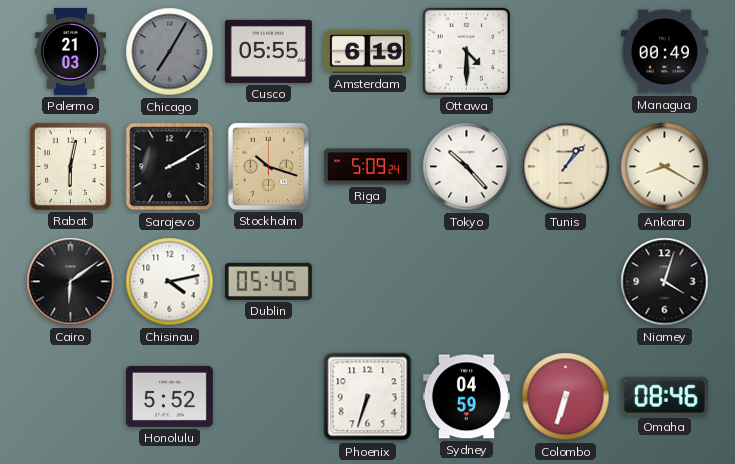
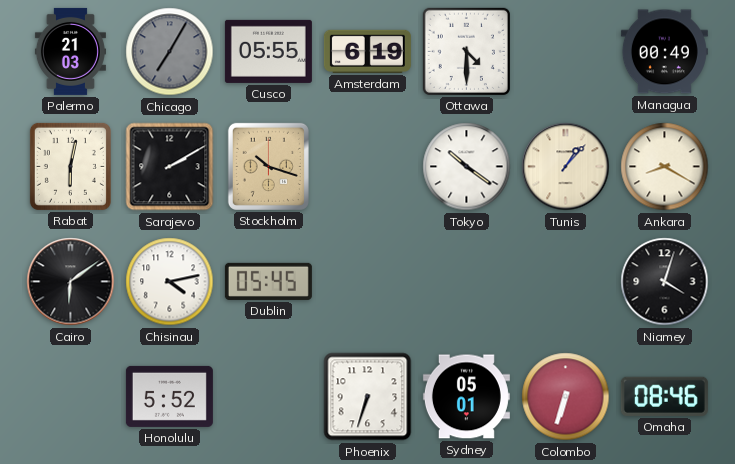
Riga: 5:09 -> none (367, 167)
Tokyo: 10:23 -> 10:21 (467, 167)
Sydney: 04:59 -> 05:01 (466, 397)
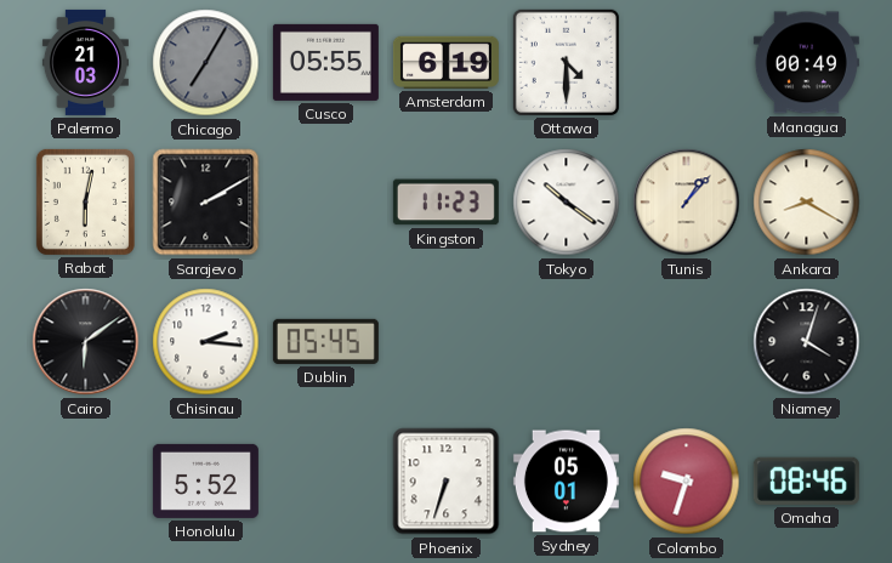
Stockholm: 10:18 -> none (268, 166)
Kingston: none -> 11:23 (445, 203)
Chisinau: 4:13 -> 2:16 (206, 342)
Colombo: 6:33 -> 9:33 (687, 482)
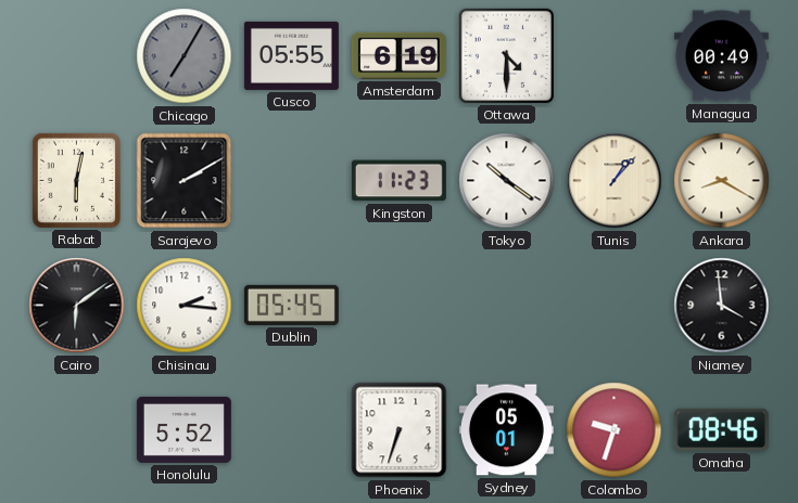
Palermo: 21:03 -> none (85, 62)
Niamey: 4:03 -> 3:59 (722, 306)
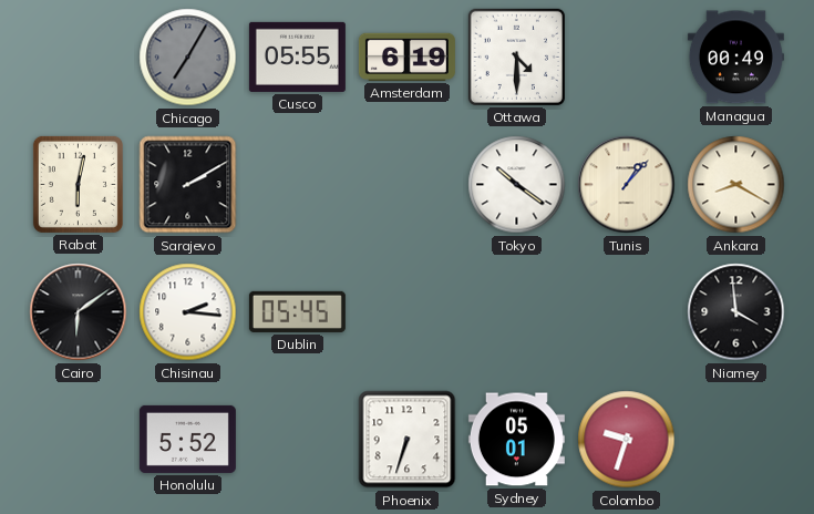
Kingston: 11:23 -> none (398, 181)
Omaha: 08:46 -> none (721, 429)
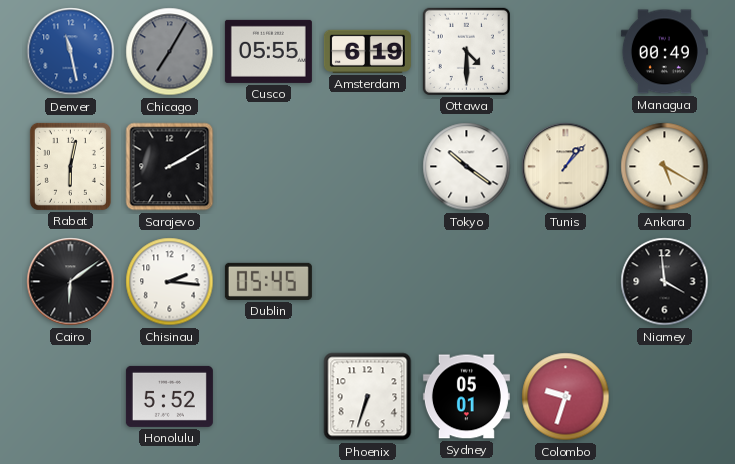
Denver: none -> 11:28 (71, 52)
Ankara: 8:20 -> 5:20 (665, 167)
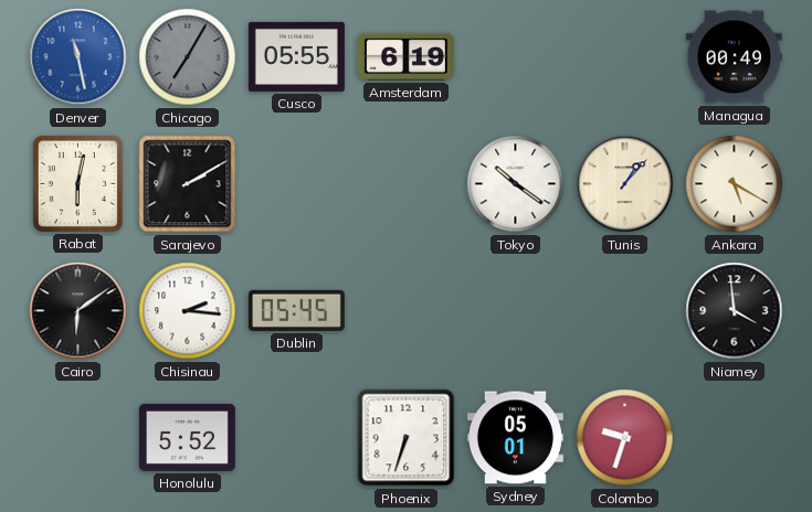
Ottawa: 4:30 -> none (466, 51)
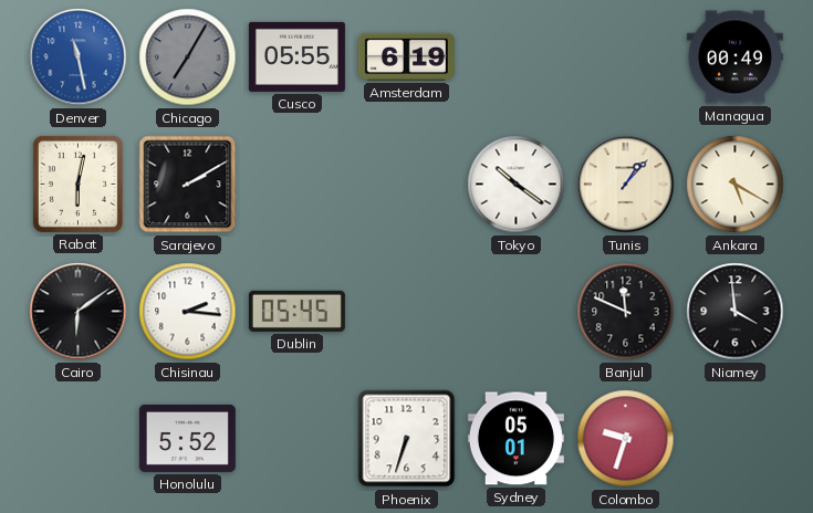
Banjul: none -> 11:49 (626, 312)
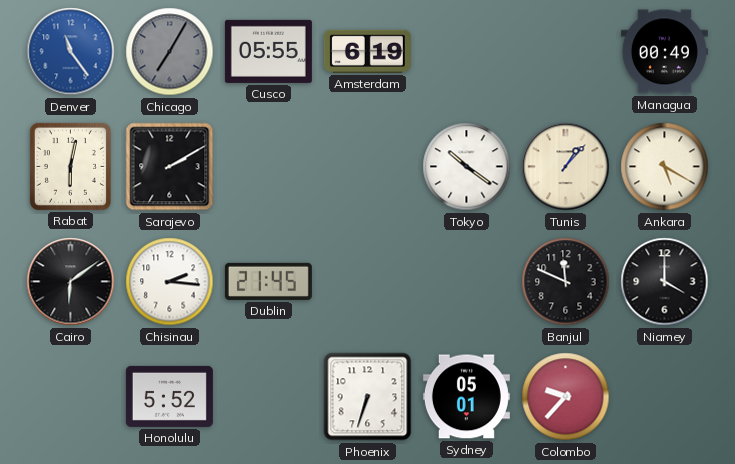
Denver: 11:28 -> 11:24 (71, 52)
Dublin: 05:45 -> 21:45 (268, 281)
Niamey: 3:59 -> 4:00 (665, 282)
Colombo: 9:33 -> 9:37 (566, 397)
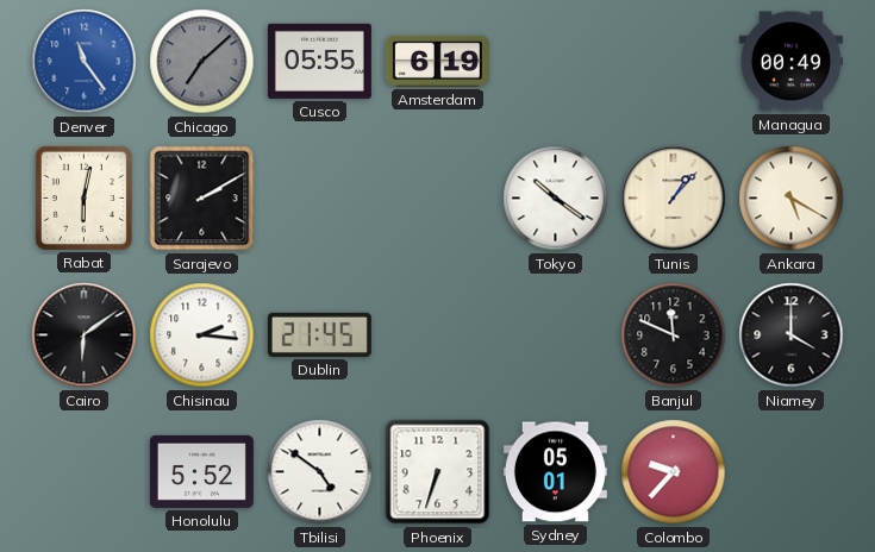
Chicago: 7:05 -> 7:08 (202, 62)
Tbilisi: none -> 4:51 (320, 472)
